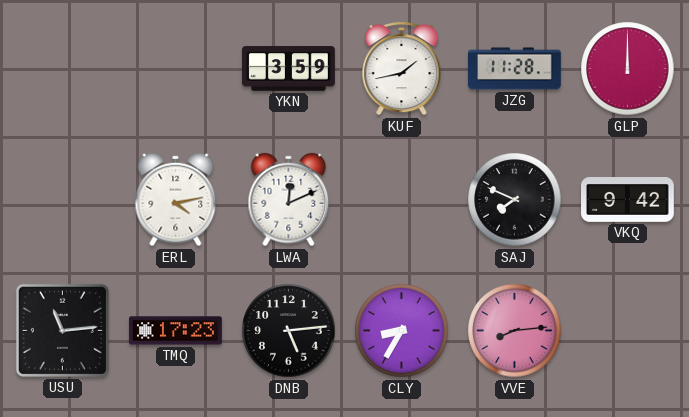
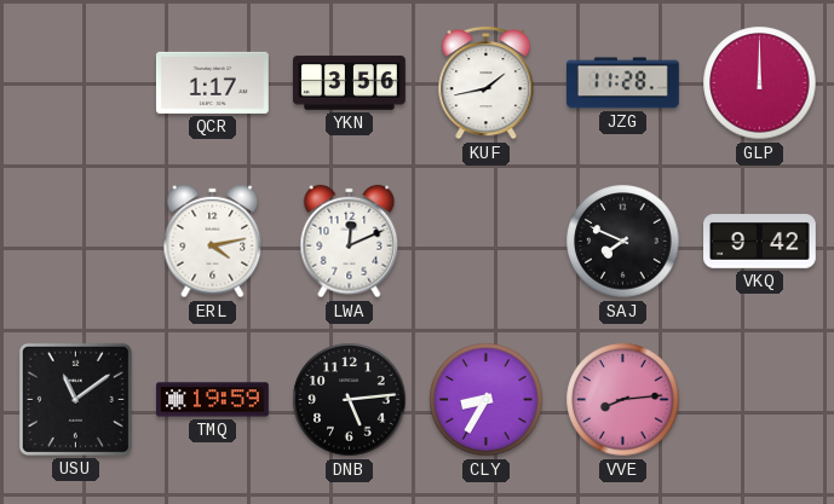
QCR: none -> 1:17 (212, 82)
YKN: 3:59 -> 3:56 (350, 83)
USU: 11:14 -> 11:09 (75, 399)
TMQ: 17:23 -> 19:59 (213, 400)
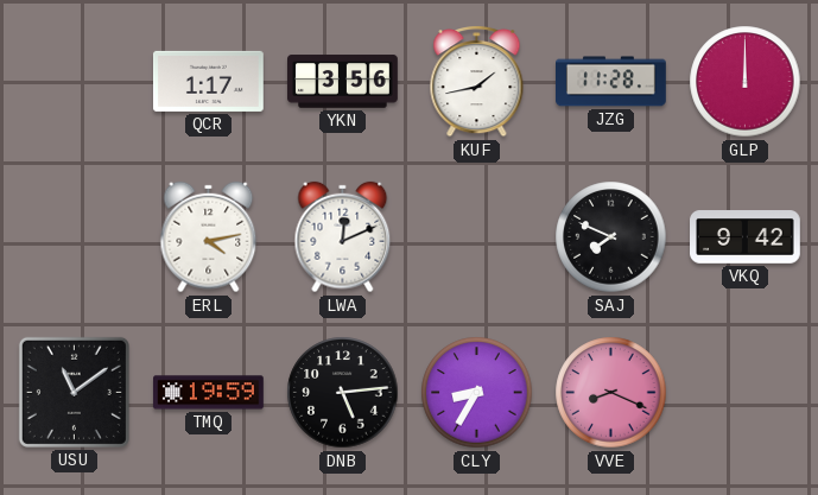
VVE: 8:14 -> 8:19 (611, 393)
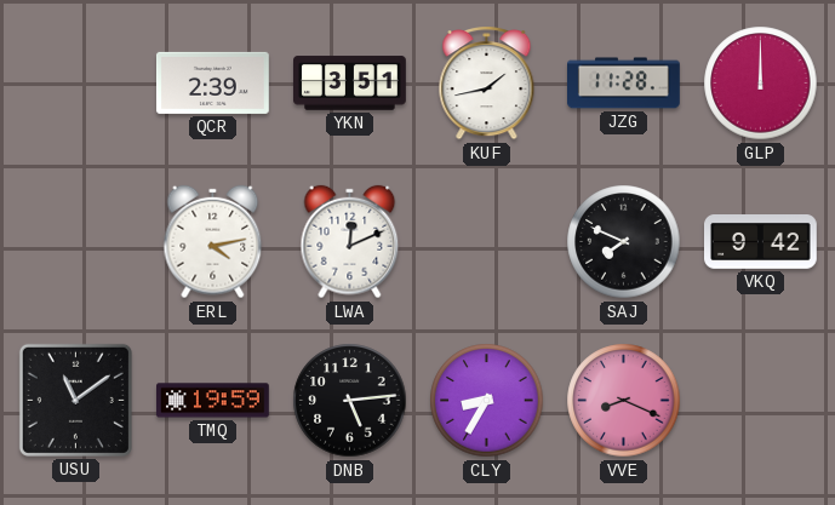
QCR: 1:17 -> 2:39 (212, 82)
YKN: 3:56 -> 3:51 (350, 84)
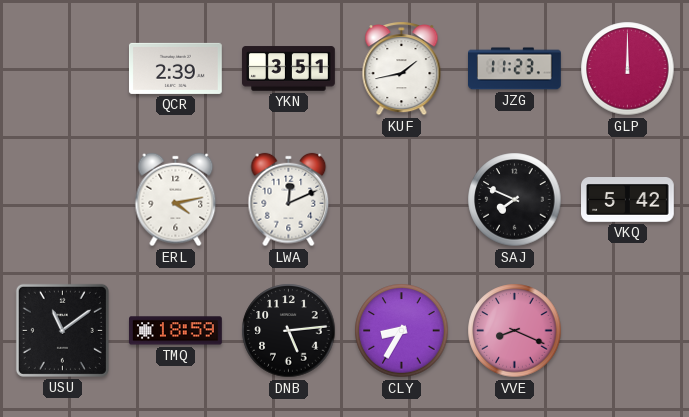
JZG: 11:28 -> 11:23 (515, 69)
VKQ: 9:42 -> 5:42 (628, 200)
TMQ: 19:59 -> 18:59 (176, 331)
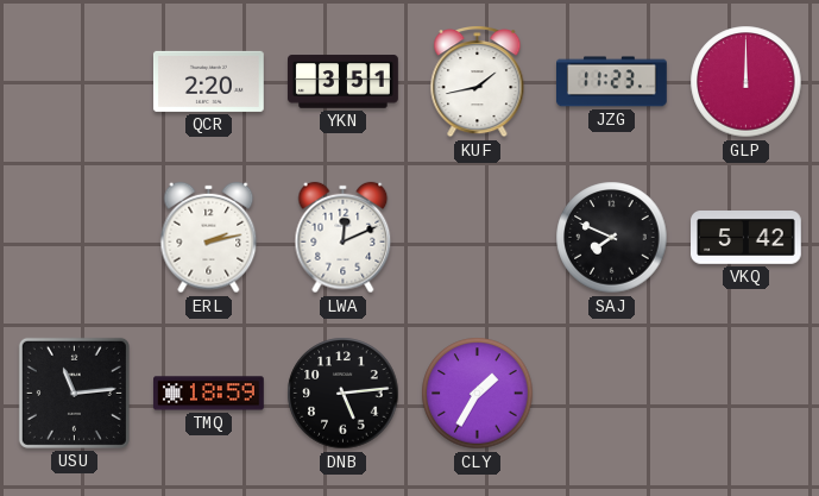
QCR: 2:39 -> 2:20 (208, 81)
ERL: 4:13 -> 2:13 (209, 238)
USU: 11:09 -> 11:14 (74, 393)
CLY: 8:35 -> 1:35 (478, 394)
VVE: 8:19 -> none (515, 331)
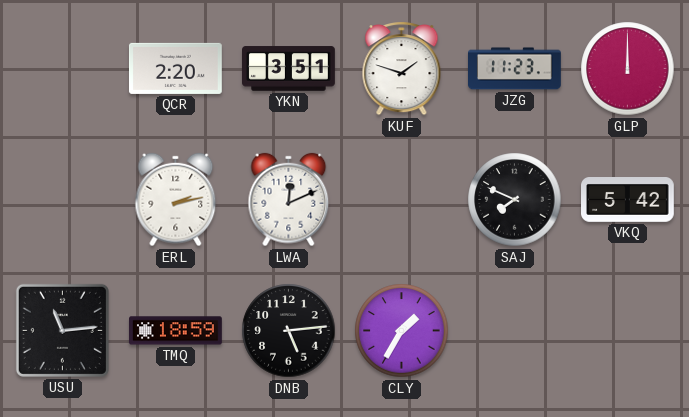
KUF: 1:43 -> 1:48 (402, 69)
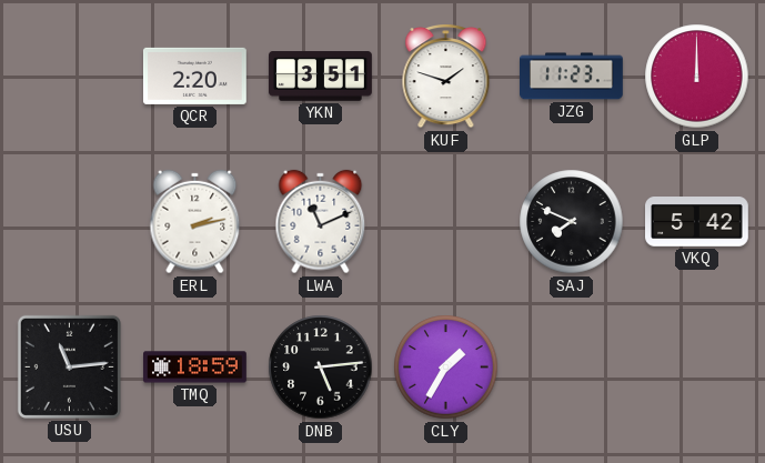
LWA: 12:11 -> 11:11 (321, 222)
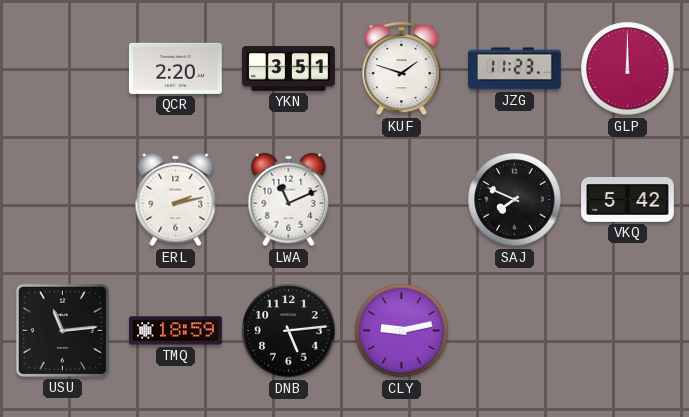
CLY: 1:35 -> 9:13 (402, 331)
